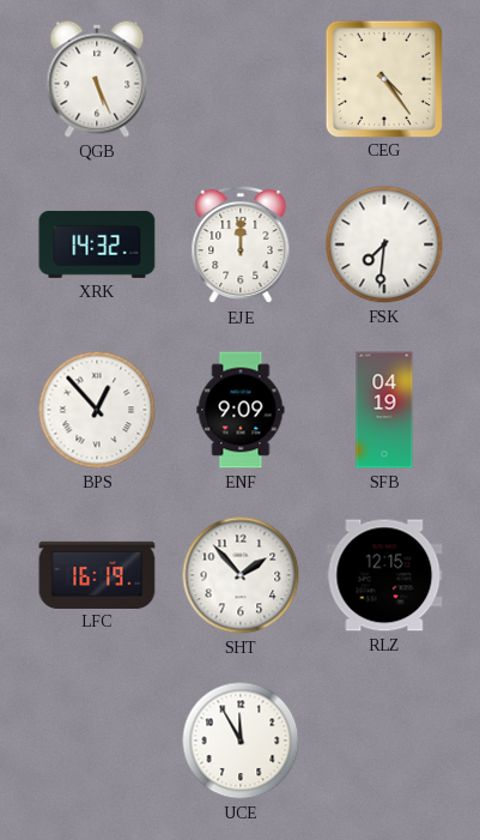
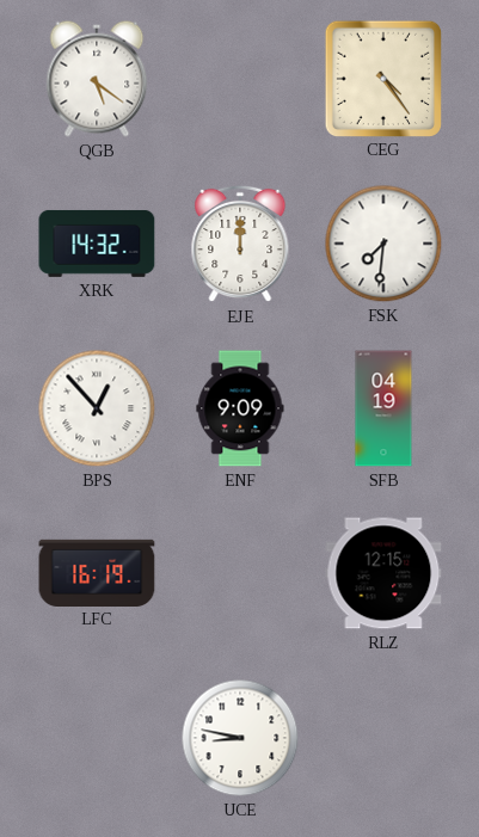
QGB: 5:26 -> 5:21 (97, 79)
SHT: 1:53 -> none (241, 575)
UCE: 11:55 -> 8:47 (240, 738)
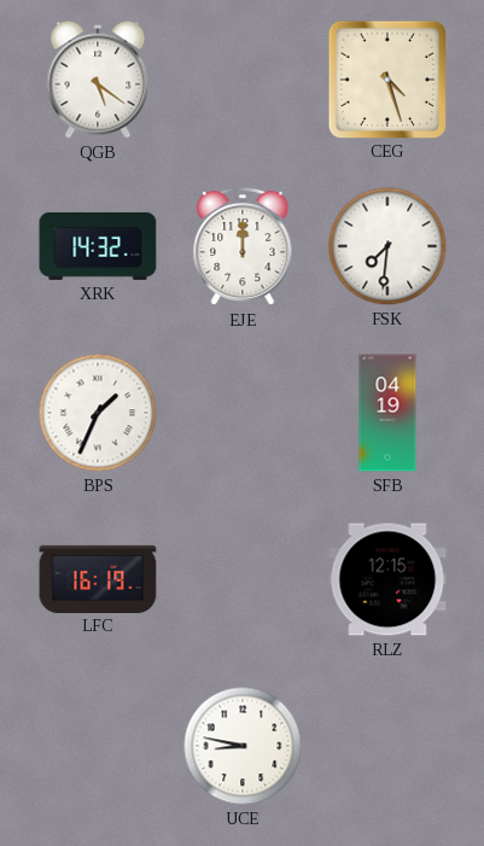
CEG: 4:24 -> 4:27 (386, 78)
BPS: 12:53 -> 1:34 (98, 413)
ENF: 9:09 -> none (240, 408)
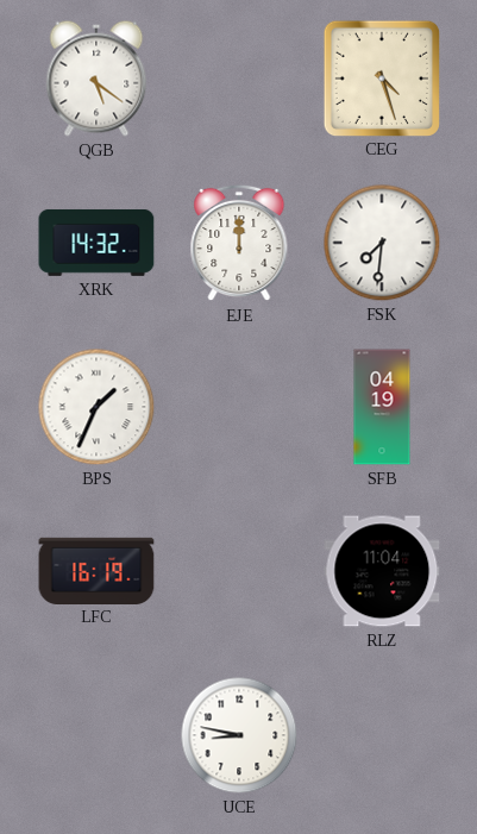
RLZ: 12:15 -> 11:04 (382, 571)
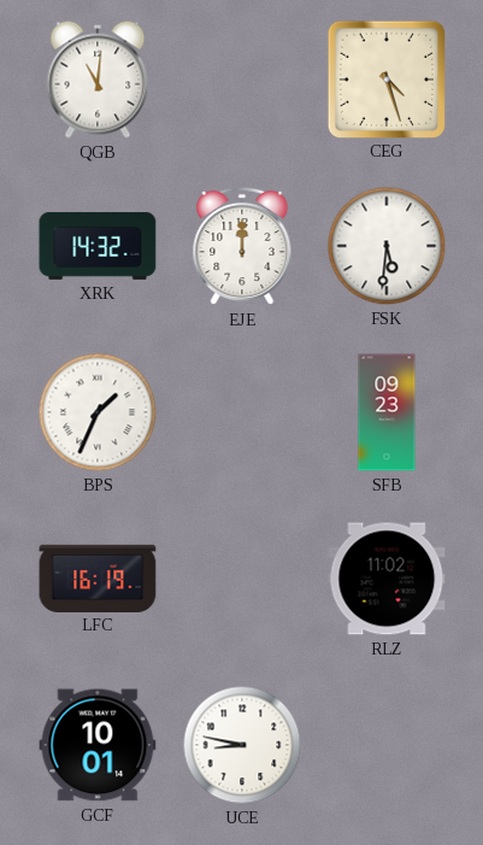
QGB: 5:21 -> 11:01 (98, 80)
FSK: 7:31 -> 5:31 (387, 246)
SFB: 04:19 -> 09:23 (387, 412)
RLZ: 11:04 -> 11:02 (387, 579)
GCF: none -> 10:01 (98, 745)
